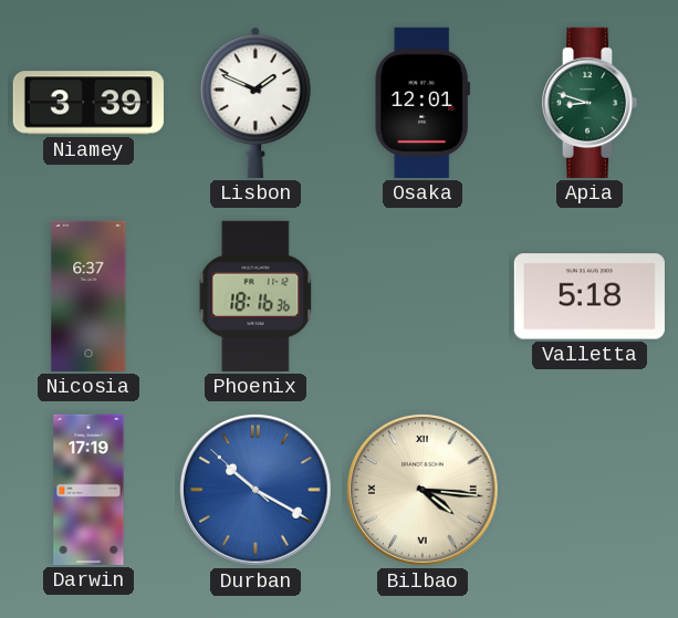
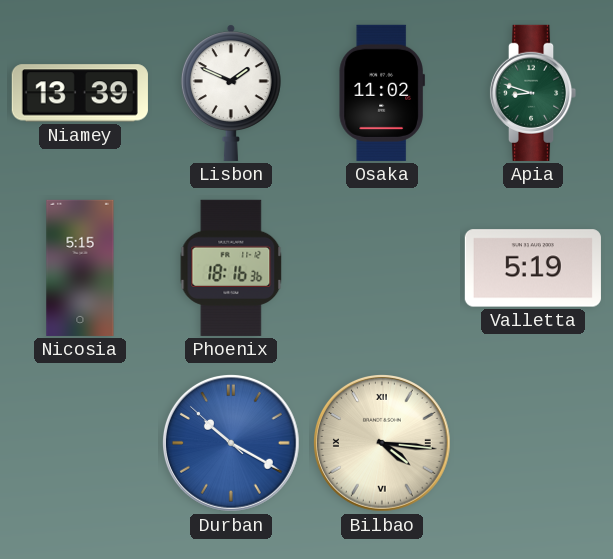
Niamey: 3:39 -> 13:39 (80, 93)
Osaka: 12:01 -> 11:02 (382, 93)
Nicosia: 6:37 -> 5:15 (80, 268)
Valletta: 5:18 -> 5:19 (533, 268)
Darwin: 17:19 -> none (88, 490)
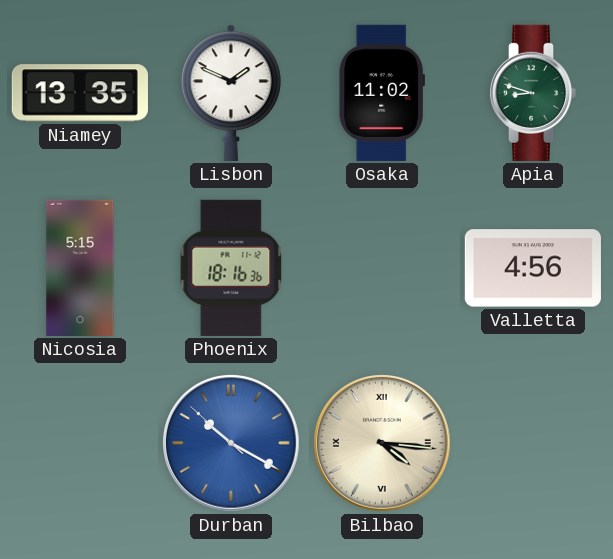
Niamey: 13:39 -> 13:35 (80, 93)
Valletta: 5:19 -> 4:56 (533, 268)
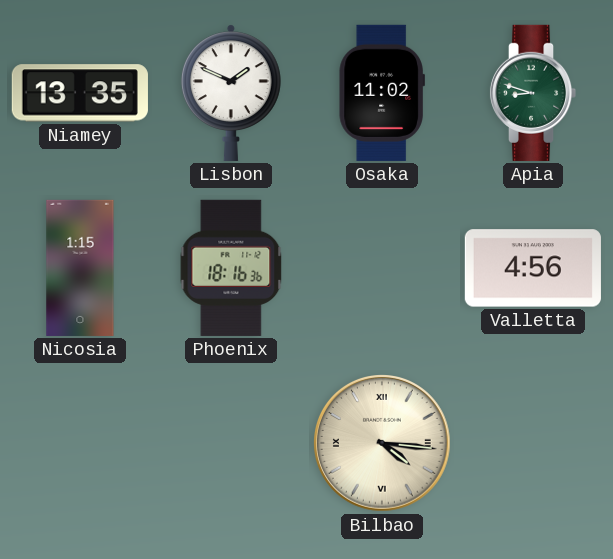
Nicosia: 5:15 -> 1:15 (80, 268)
Durban: 10:19 -> none (232, 444)
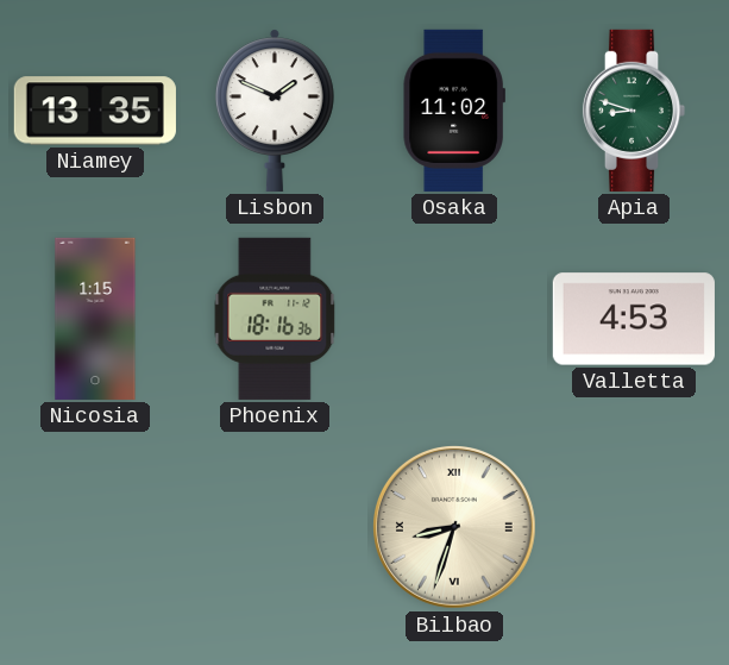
Valletta: 4:56 -> 4:53 (634, 319)
Bilbao: 4:16 -> 8:33 (455, 528)
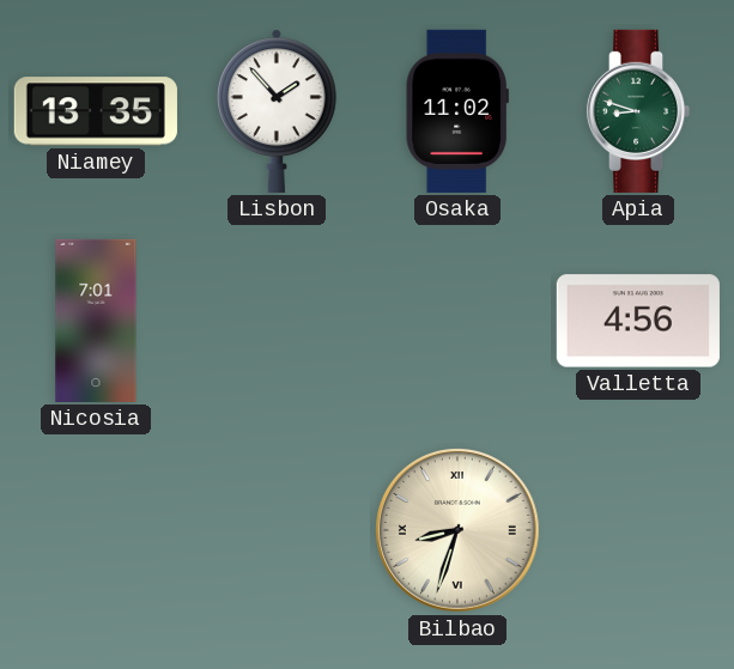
Lisbon: 1:49 -> 1:53 (277, 111)
Nicosia: 1:15 -> 7:01 (96, 321)
Phoenix: 18:16 -> none (275, 319)
Valletta: 4:53 -> 4:56 (638, 321)
